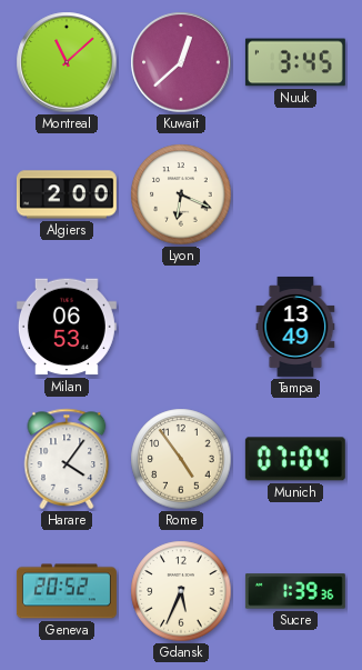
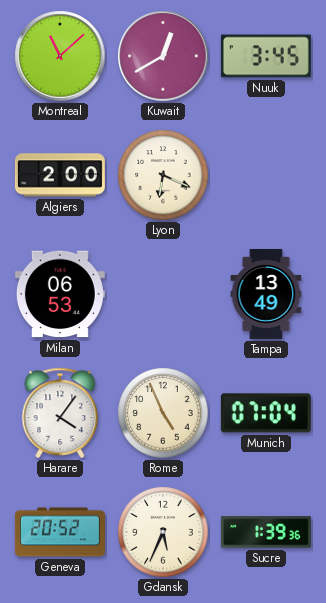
Kuwait: 12:38 -> 12:40 (163, 56)
Rome: 4:54 -> 4:56 (163, 413)
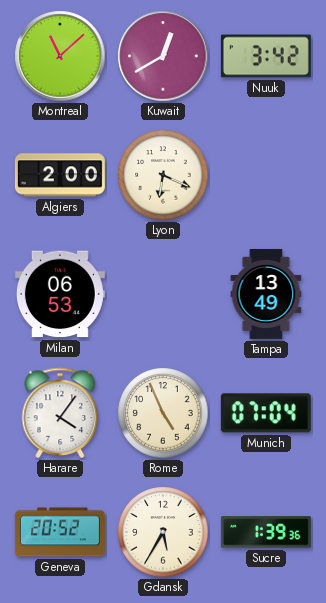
Nuuk: 3:45 -> 3:42 (266, 56)
Gdansk: 5:34 -> 5:35 (163, 532)
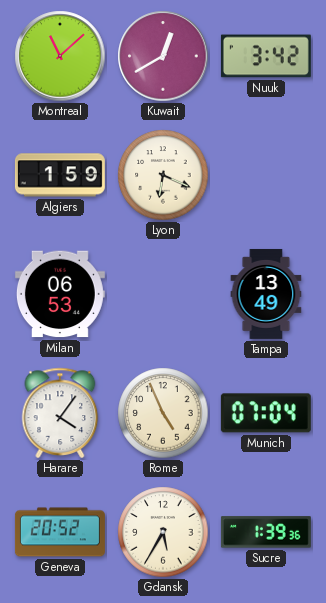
Algiers: 2:00 -> 1:59 (60, 175)
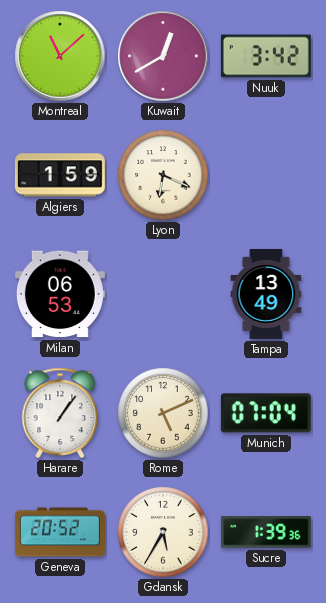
Harare: 4:06 -> 1:06 (60, 413)
Rome: 4:56 -> 5:11 (163, 413)
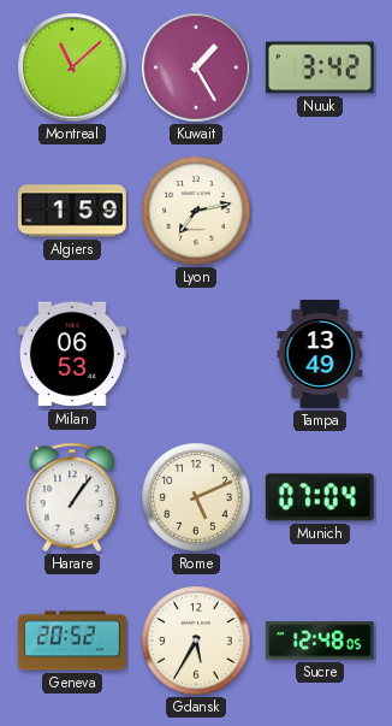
Kuwait: 12:40 -> 1:25 (196, 67)
Lyon: 6:19 -> 7:13 (196, 211)
Sucre: 1:39 -> 12:48 (320, 641)
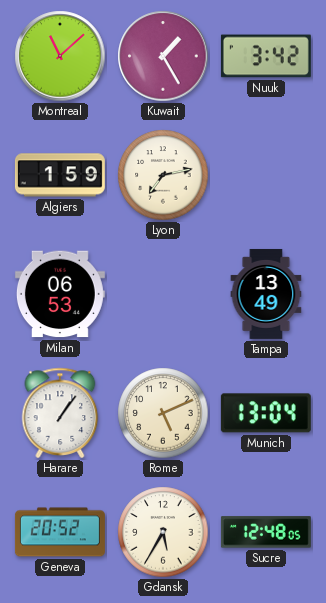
Munich: 07:04 -> 13:04 (266, 413)
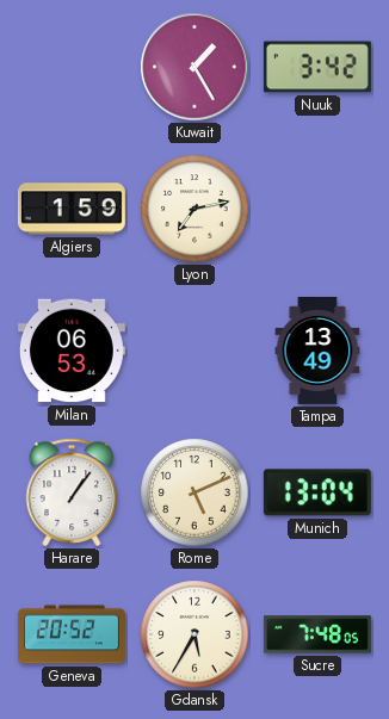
Montreal: 11:08 -> none (60, 56)
Sucre: 12:48 -> 7:48 (317, 634)
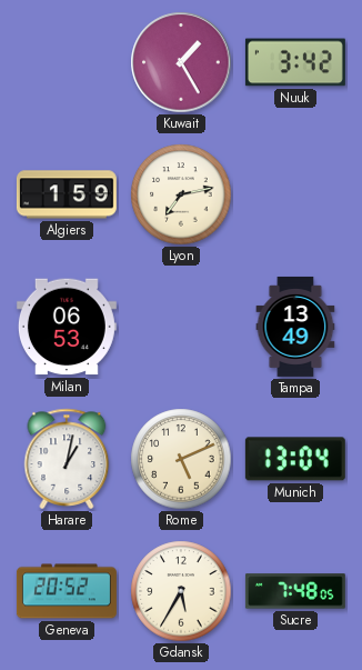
Harare: 1:06 -> 1:02 (67, 459)
